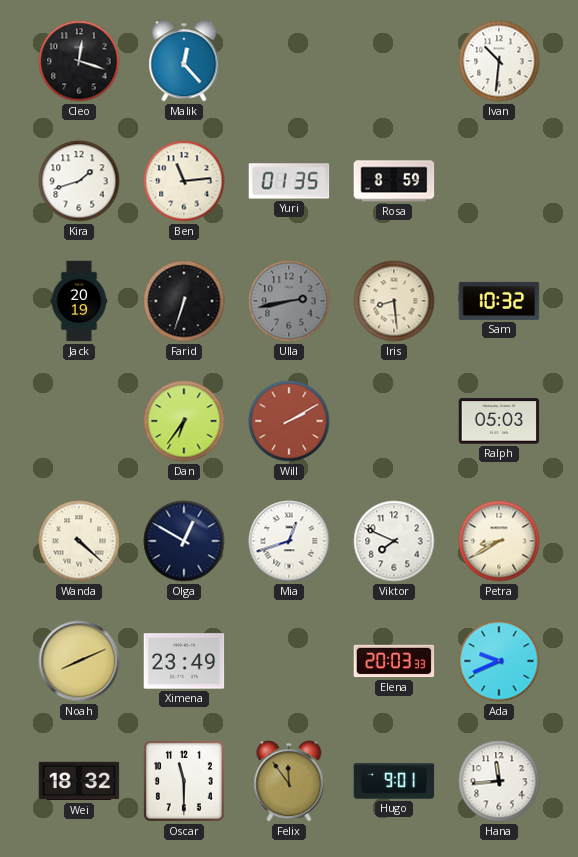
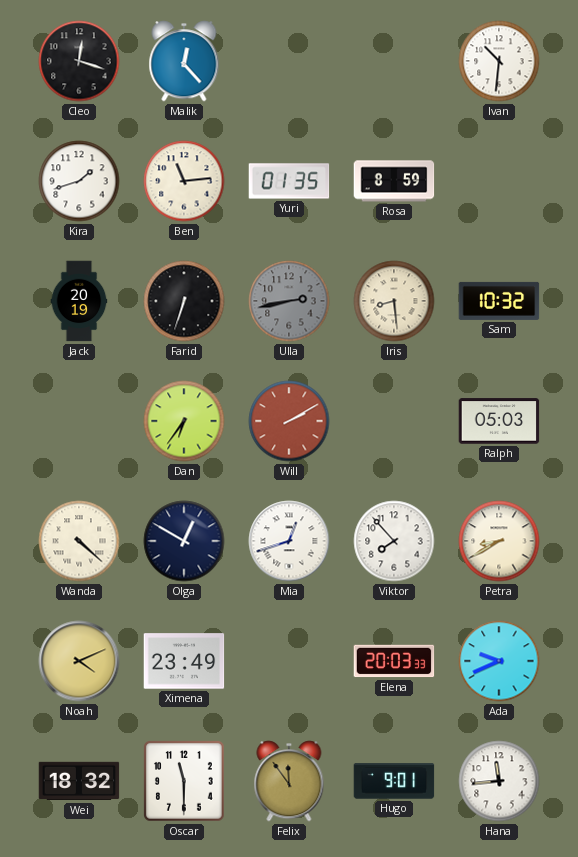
Viktor: 7:49 -> 7:53 (394, 541)
Noah: 8:11 -> 4:11 (79, 661)
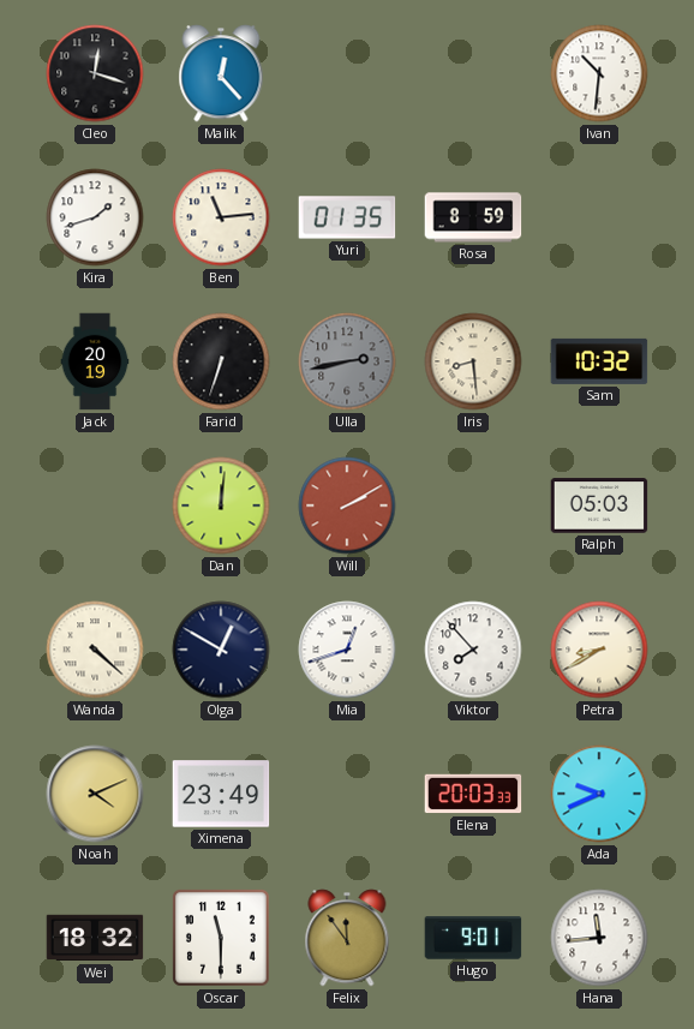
Dan: 6:36 -> 12:01 (221, 505)
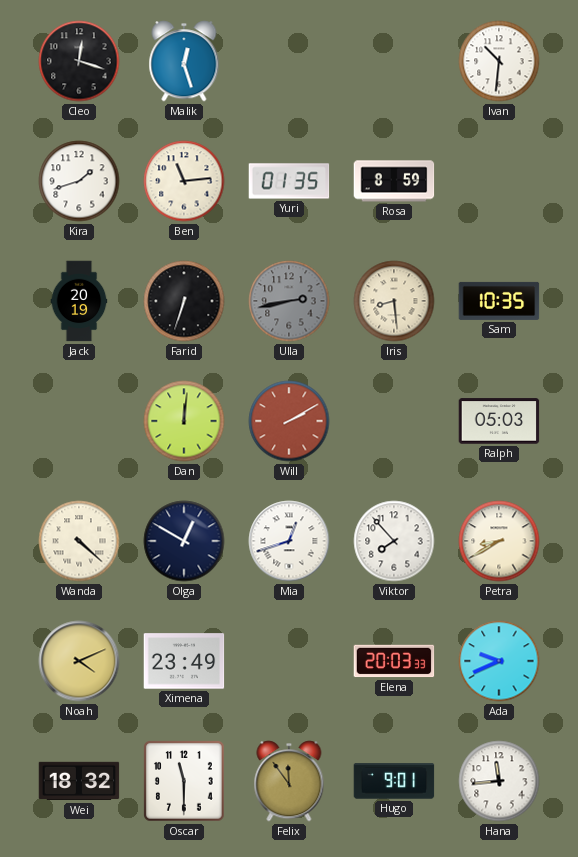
Malik: 12:23 -> 12:27 (184, 61)
Sam: 10:32 -> 10:35 (499, 301)
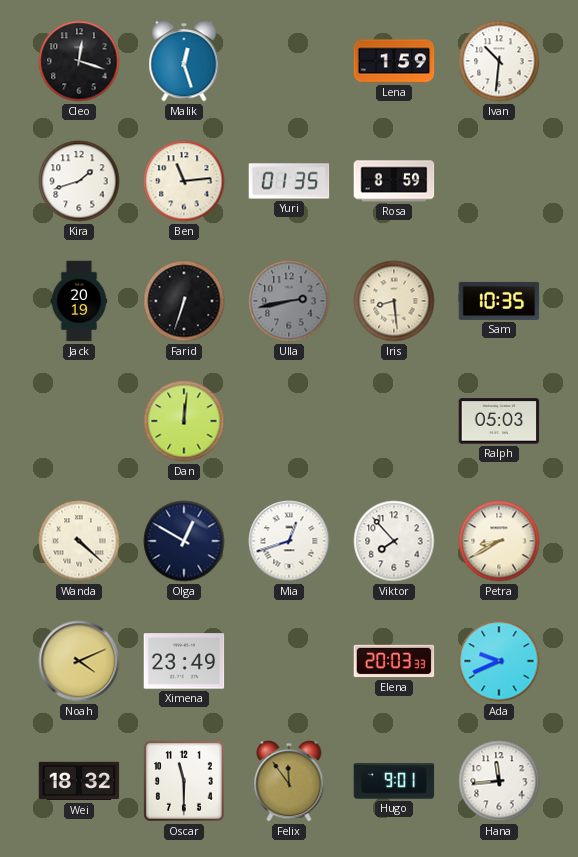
Lena: none -> 1:59 (394, 61)
Will: 2:10 -> none (289, 421)
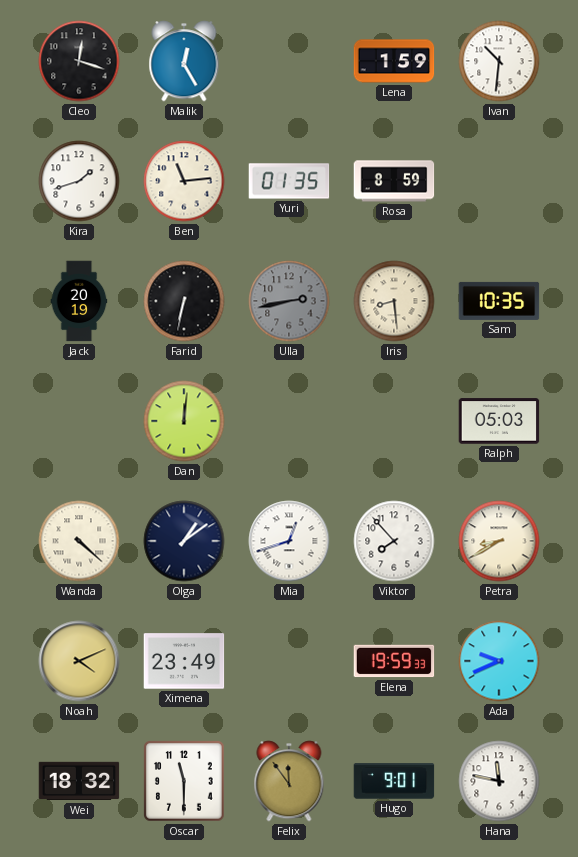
Malik: 12:27 -> 12:25 (184, 61)
Farid: 6:33 -> 6:32 (184, 301)
Olga: 12:50 -> 1:09 (184, 541)
Elena: 20:03 -> 19:59 (394, 661)
Hana: 11:44 -> 11:47 (499, 781)
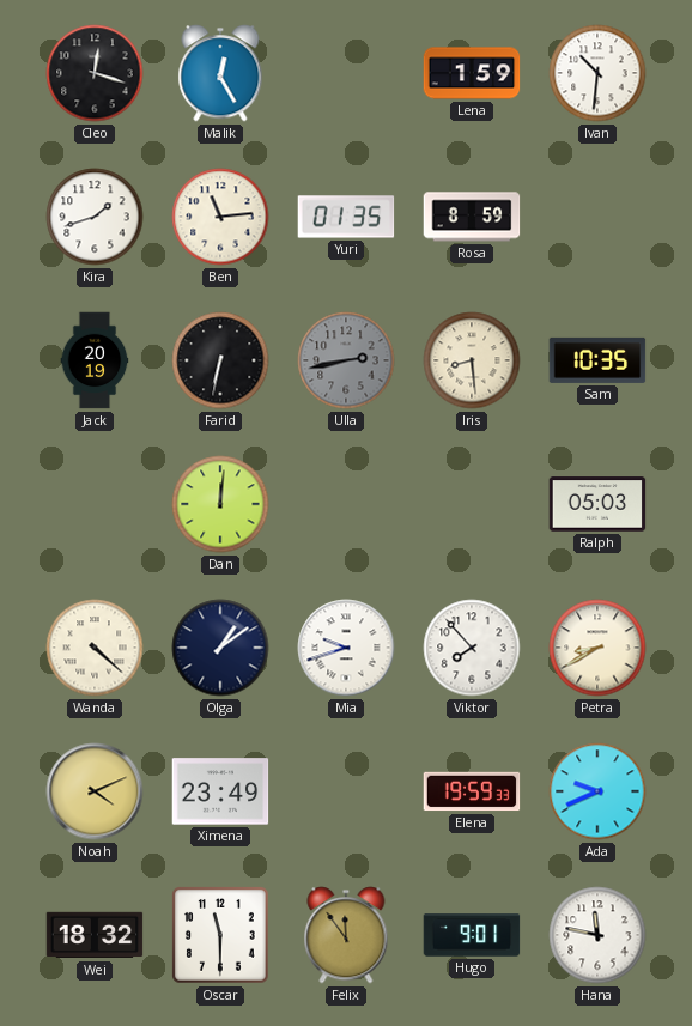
Mia: 12:42 -> 9:42 (346, 648)
